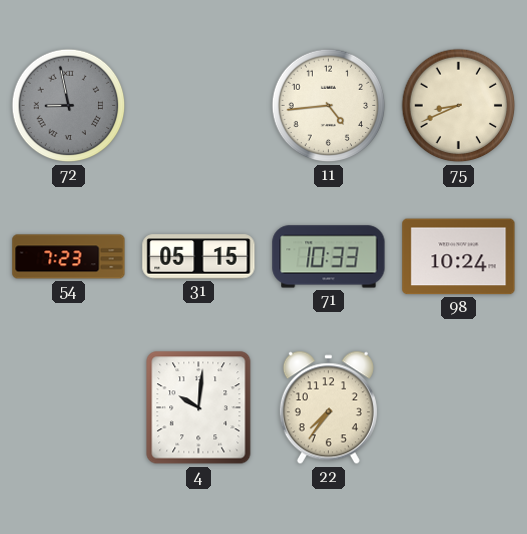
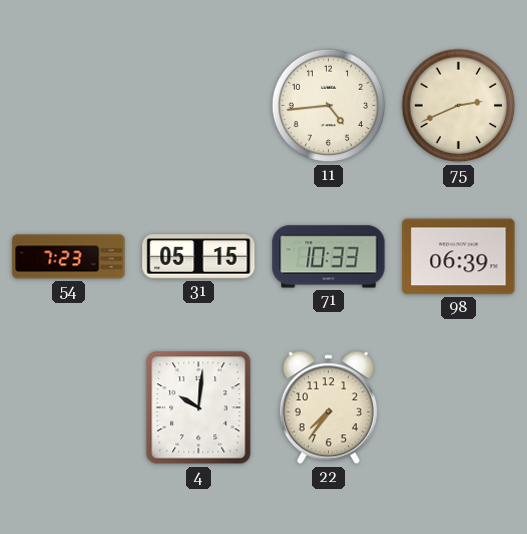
72: 8:58 -> none (69, 106)
75: 8:41 -> 2:41 (459, 106)
98: 10:24 -> 06:39 (459, 257)
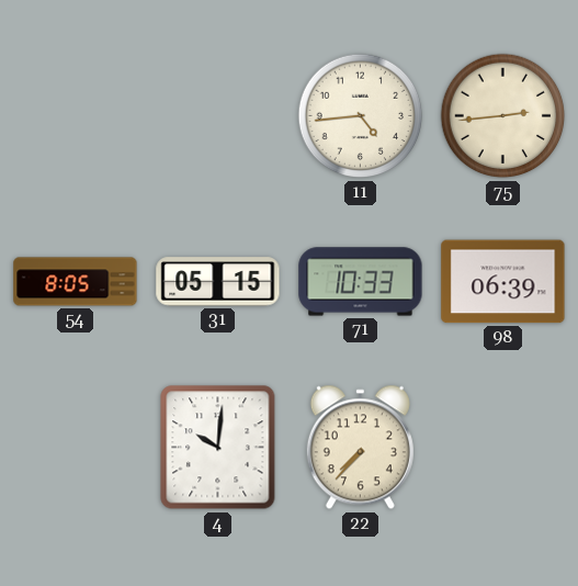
75: 2:41 -> 2:44 (503, 116)
54: 7:23 -> 8:05 (76, 282)
22: 7:36 -> 7:37 (360, 448)
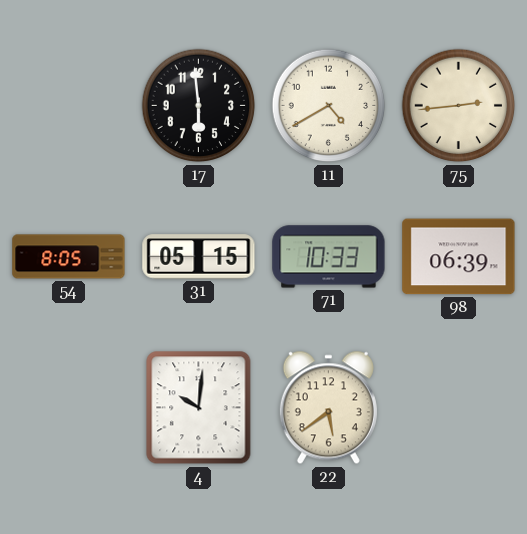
17: none -> 5:59 (199, 106)
11: 4:44 -> 4:40 (329, 106)
22: 7:37 -> 5:39 (328, 408)
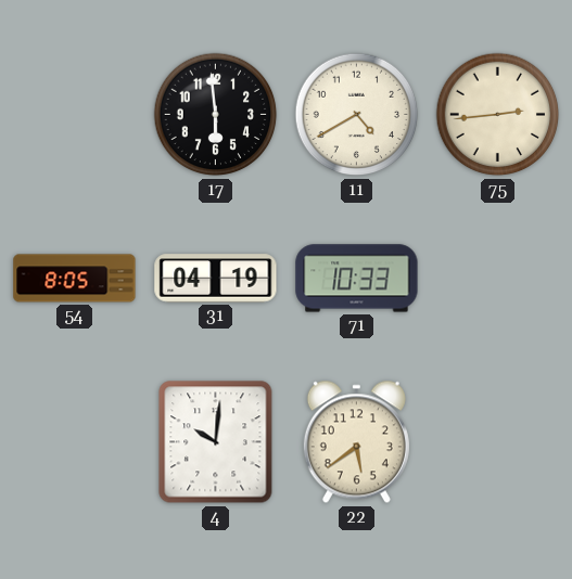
31: 05:15 -> 04:19 (216, 279)
98: 06:39 -> none (459, 257)
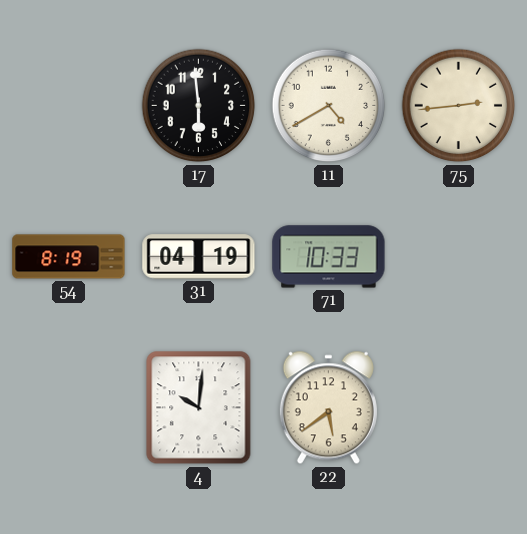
54: 8:05 -> 8:19 (69, 257)
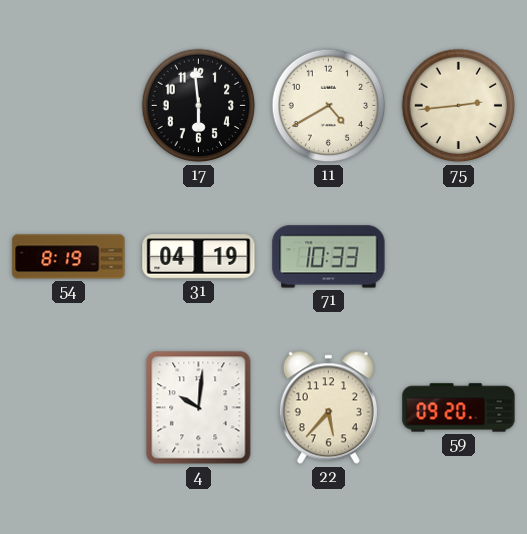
22: 5:39 -> 5:37 (328, 408)
59: none -> 09:20 (459, 408)
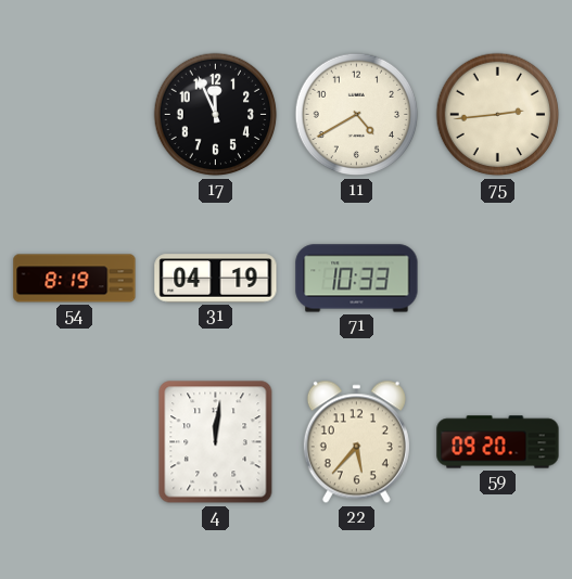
17: 5:59 -> 11:56 (216, 115)
4: 10:01 -> 12:01 (216, 442)
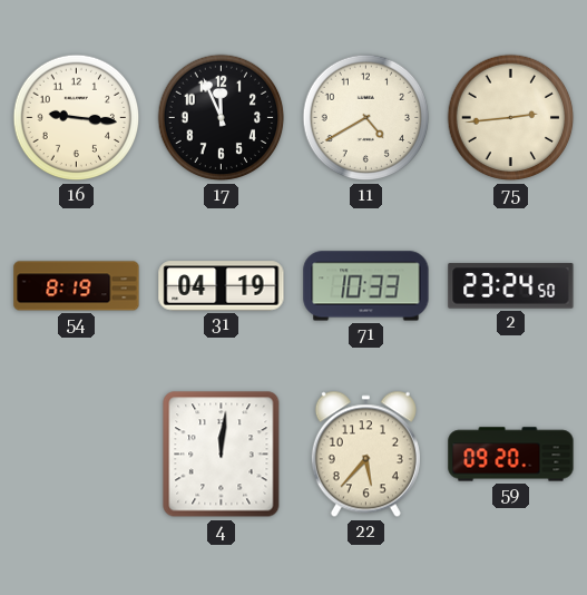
16: none -> 9:16 (77, 118)
2: none -> 23:24 (511, 286)
